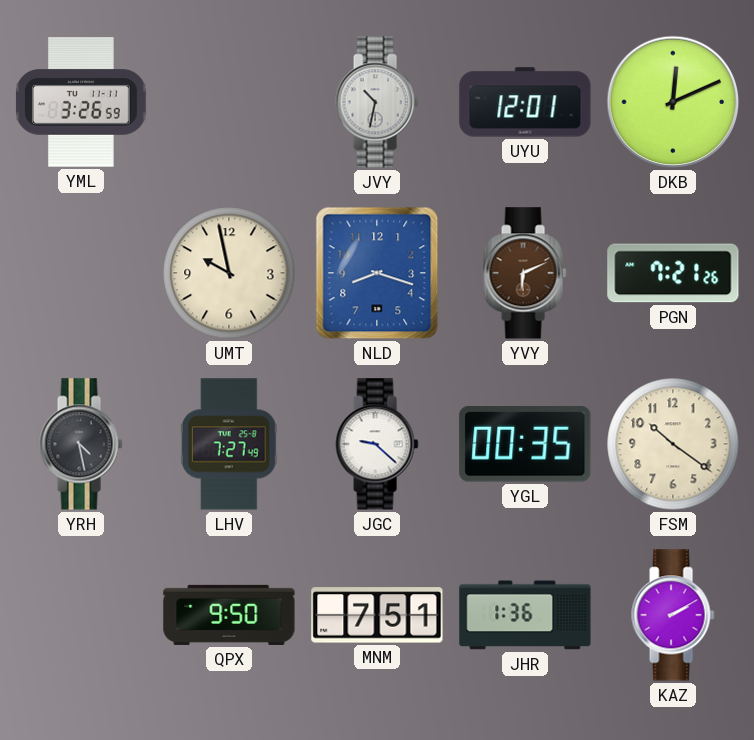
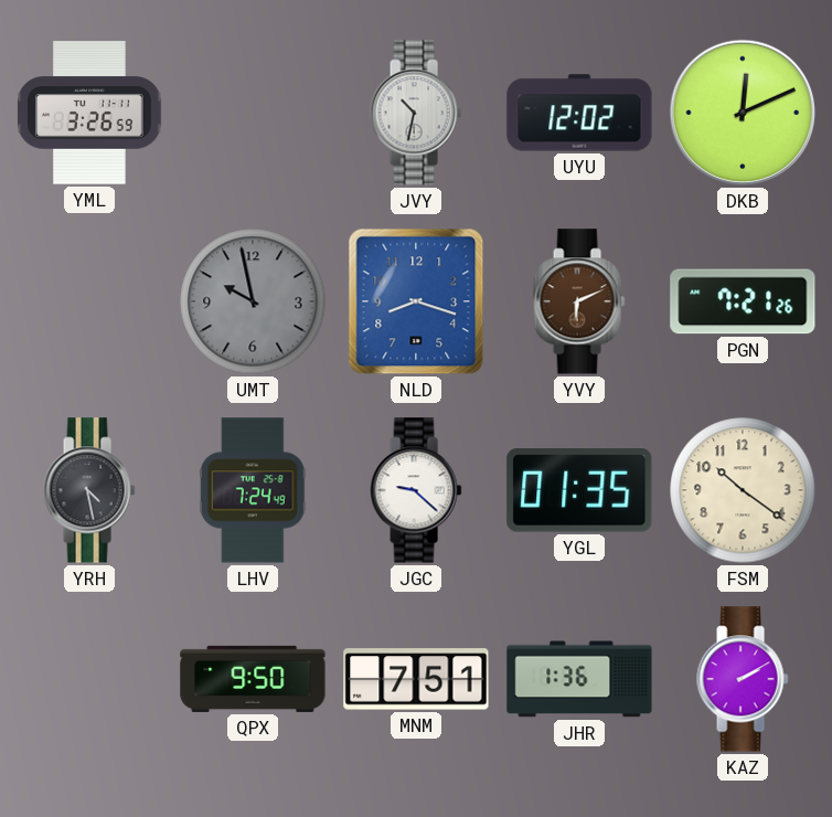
UYU: 12:01 -> 12:02 (579, 113)
UMT dial: cream -> grey (253, 301)
LHV: 7:27 -> 7:24 (253, 490)
YGL: 00:35 -> 01:35 (579, 490)
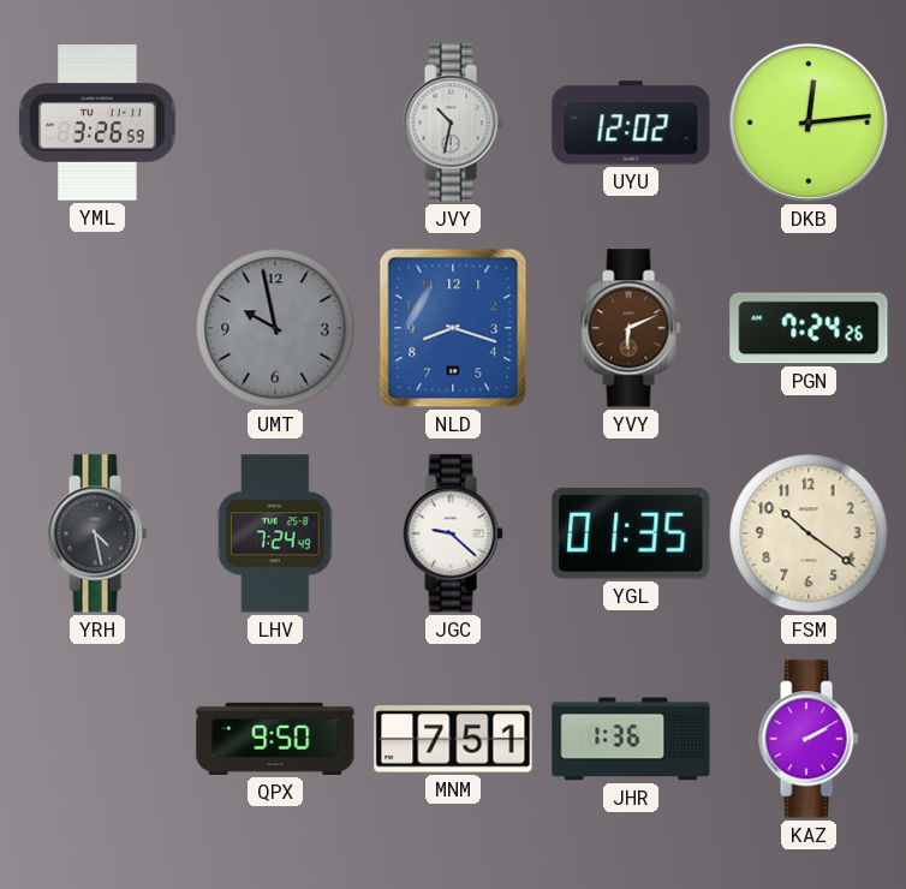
DKB: 12:11 -> 12:14 (809, 123)
PGN: 7:21 -> 7:24 (809, 328)
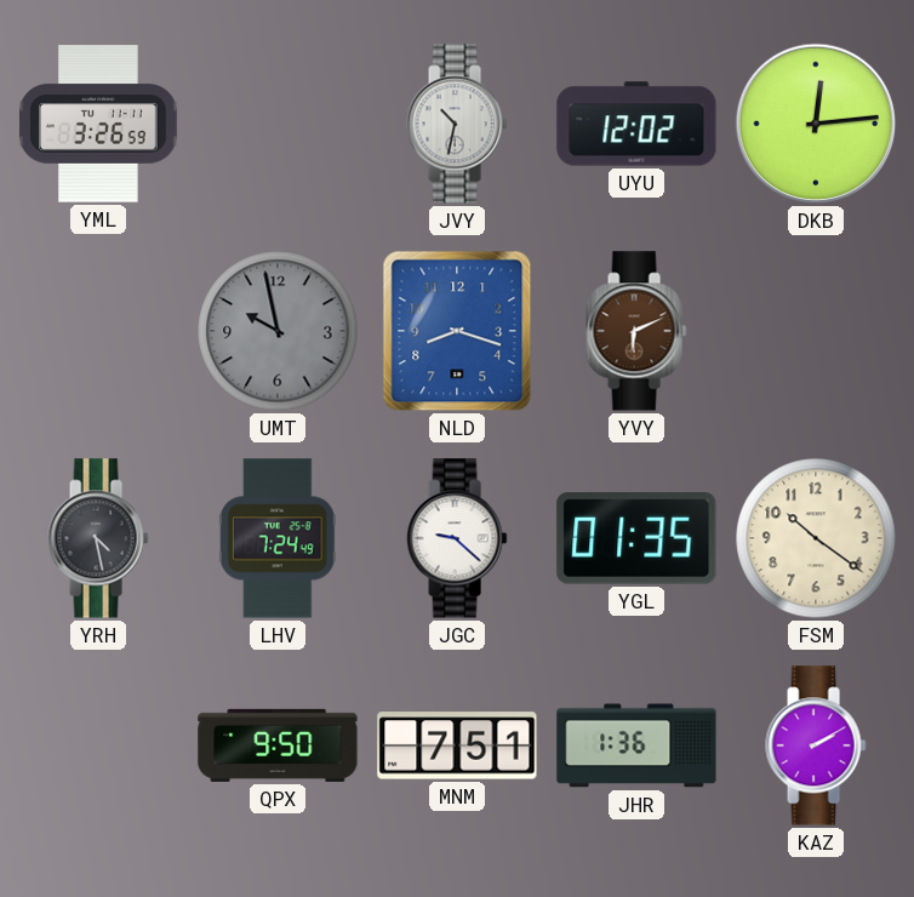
PGN: 7:24 -> none (809, 328)
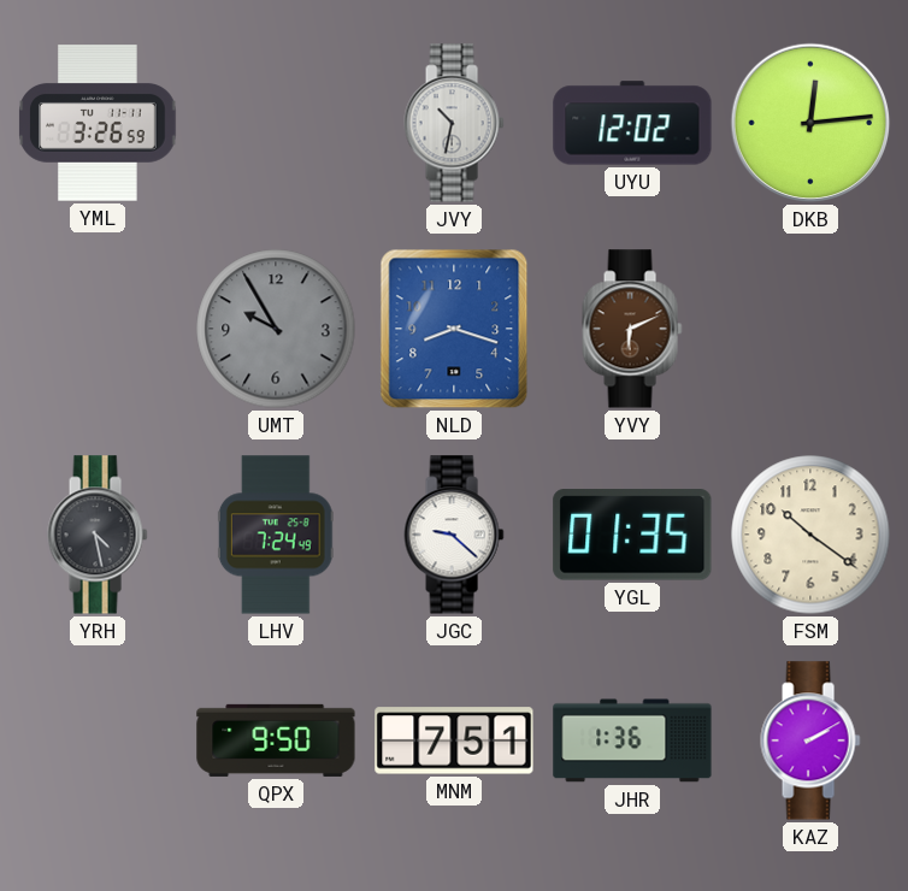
UMT: 9:58 -> 9:55 (276, 329)
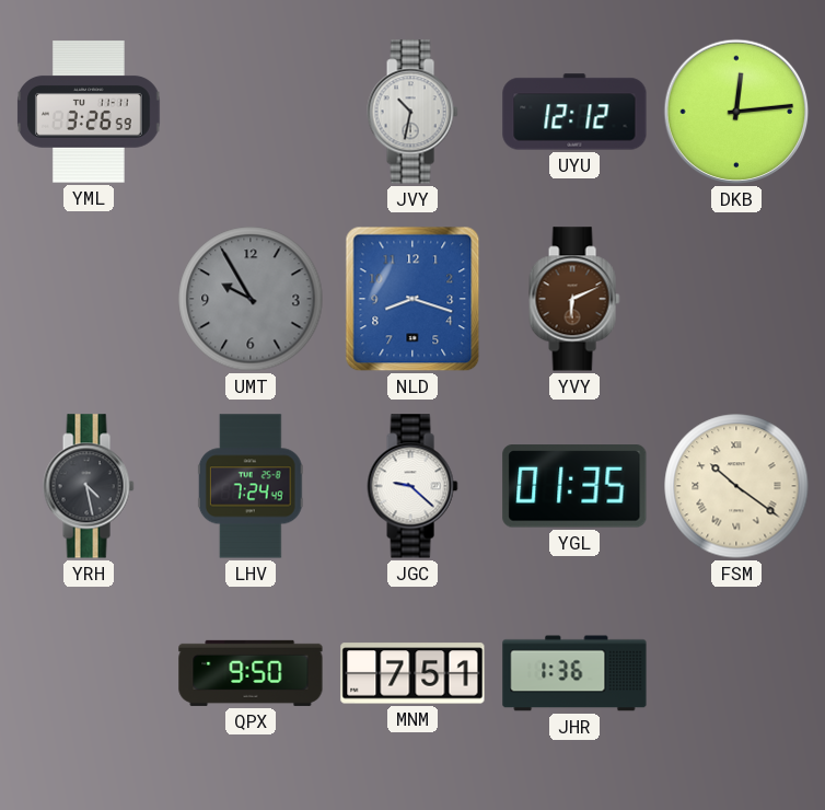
UYU: 12:02 -> 12:12 (574, 112)
FSM numerals: Arabic -> Roman (736, 486)
KAZ: 2:10 -> none (810, 740)
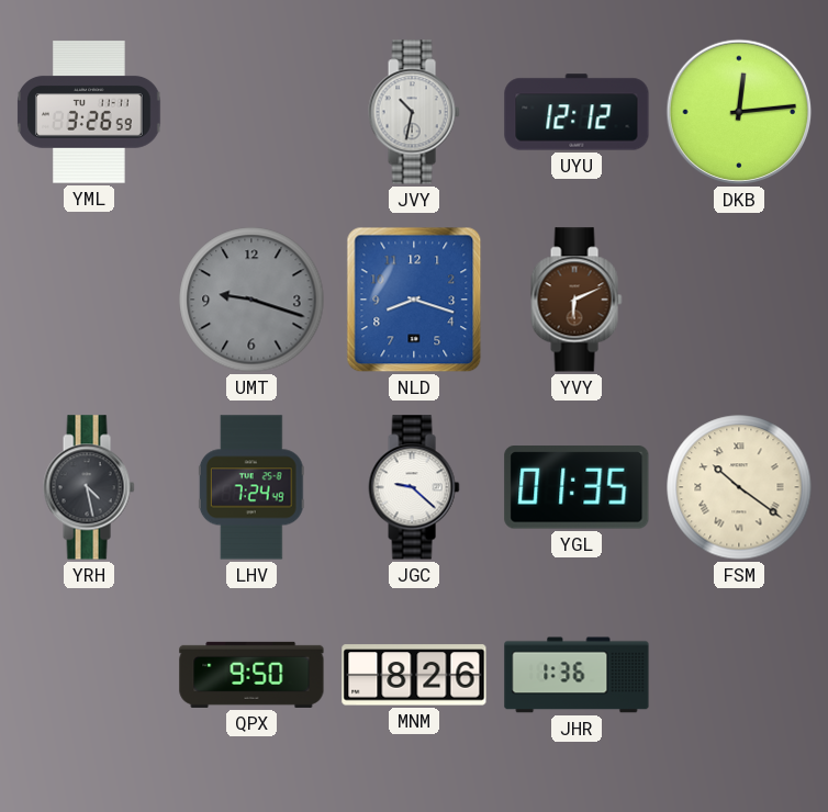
UMT: 9:55 -> 9:18 (251, 300)
MNM: 7:51 -> 8:26 (414, 675)
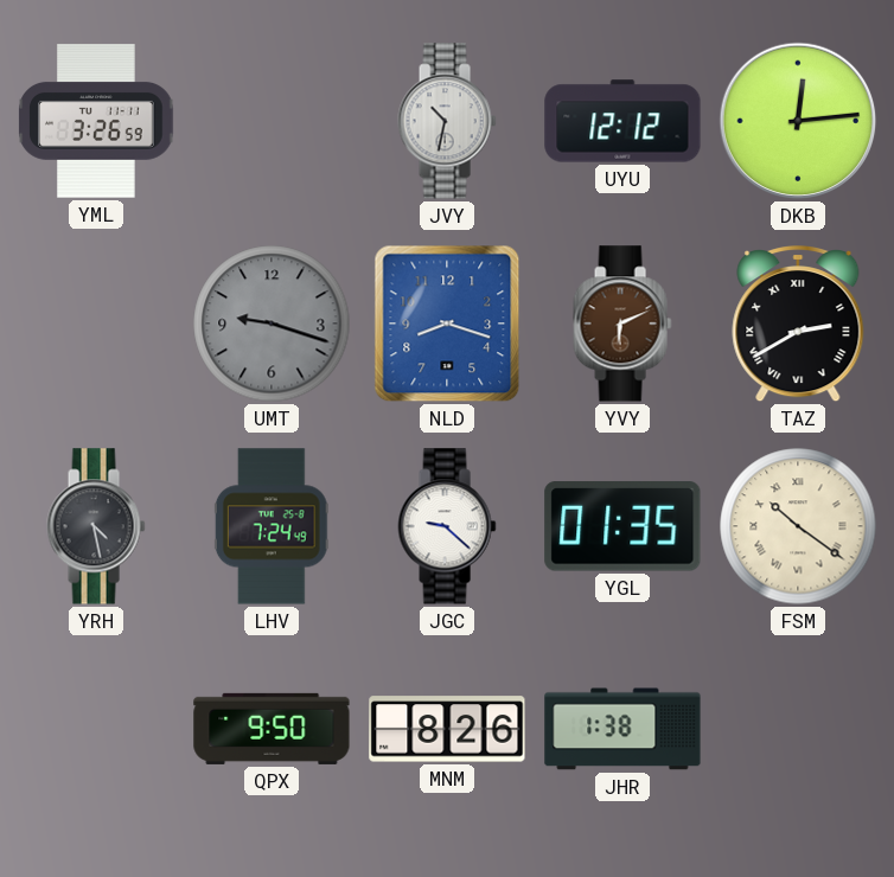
TAZ: none -> 2:40 (798, 325)
JHR: 1:36 -> 1:38 (622, 729)
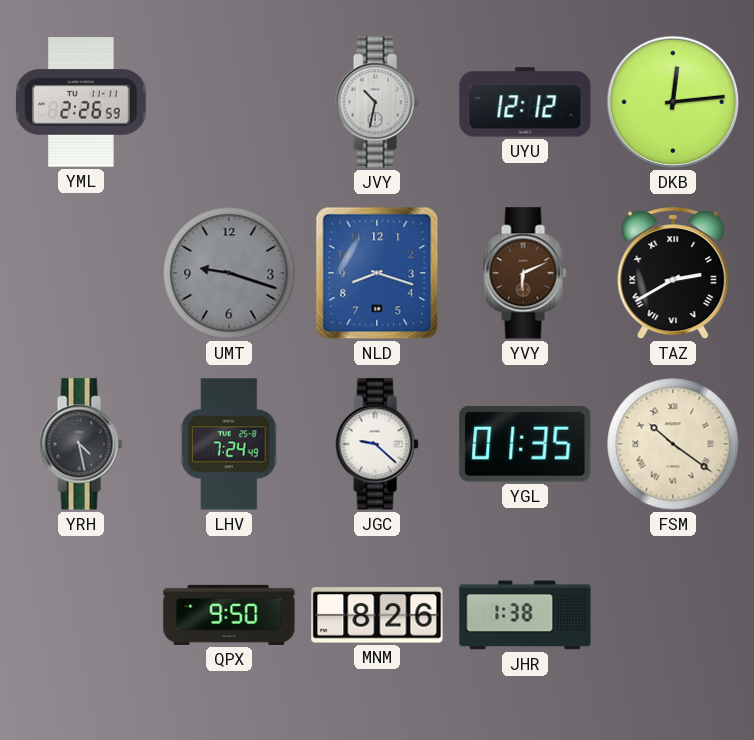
YML: 3:26 -> 2:26 (81, 102)
